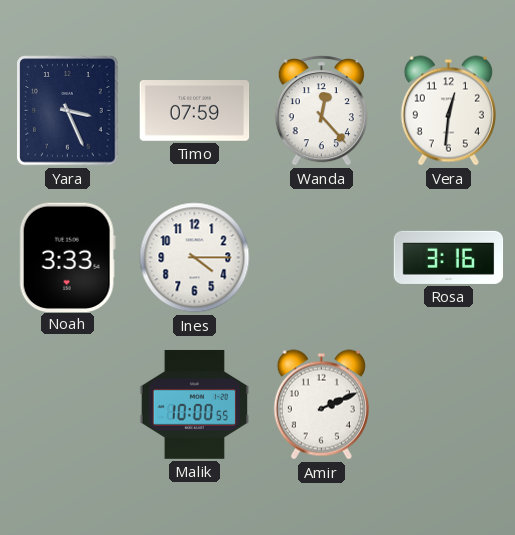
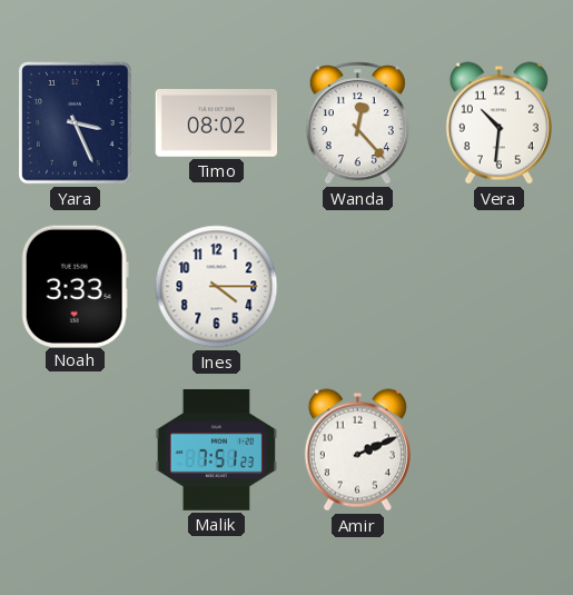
Timo: 07:59 -> 08:02 (217, 123)
Vera: 12:31 -> 10:31 (498, 123)
Rosa: 3:16 -> none (449, 257)
Malik: 10:00 -> 7:51 (217, 449)
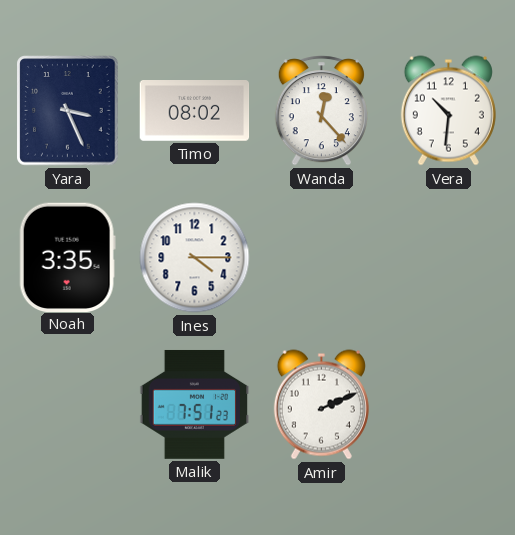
Noah: 3:33 -> 3:35 (67, 257)
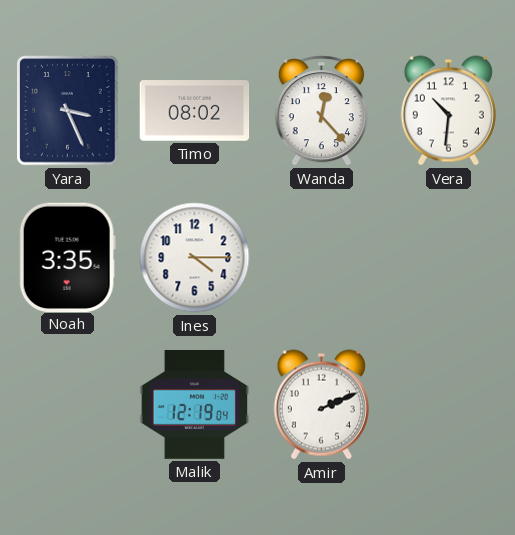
Malik: 7:51 -> 12:19 (195, 404)
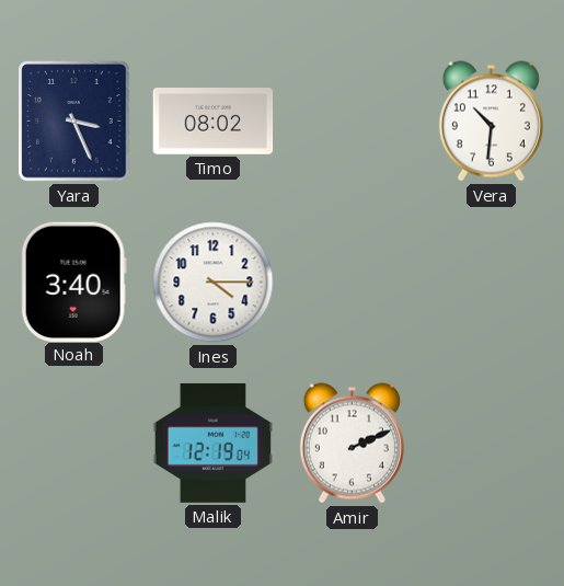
Wanda: 12:23 -> none (321, 111)
Noah: 3:35 -> 3:40 (73, 281)
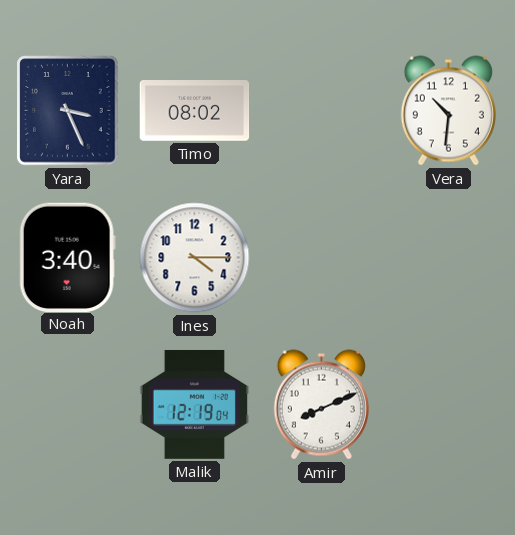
Amir: 2:11 -> 8:11 (321, 405)
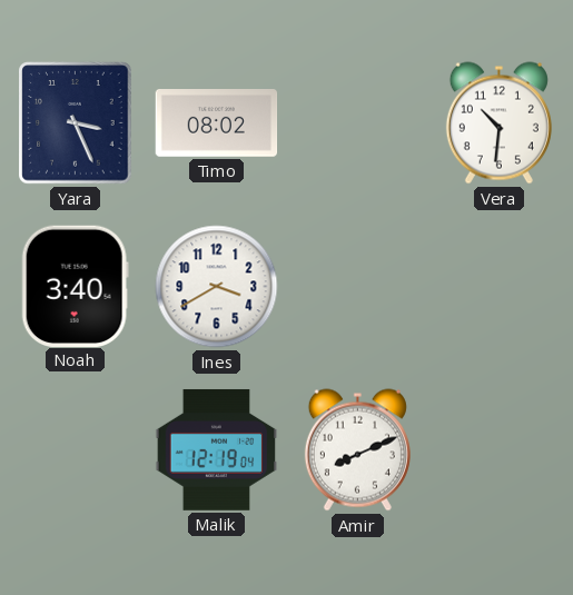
Ines: 4:15 -> 3:40 (217, 287)
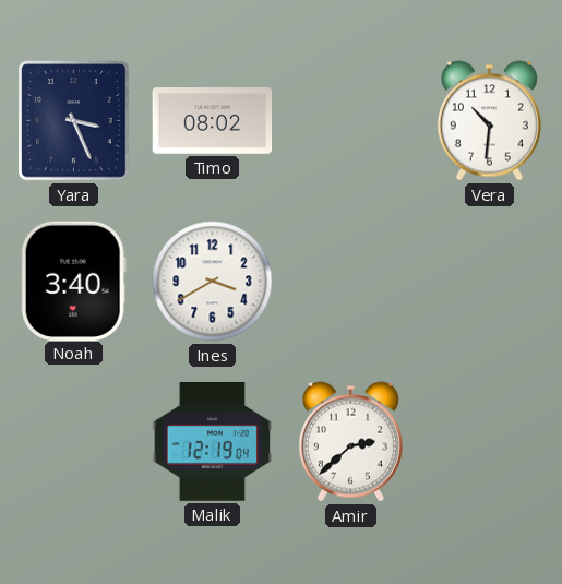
Amir: 8:11 -> 2:38 (350, 442)
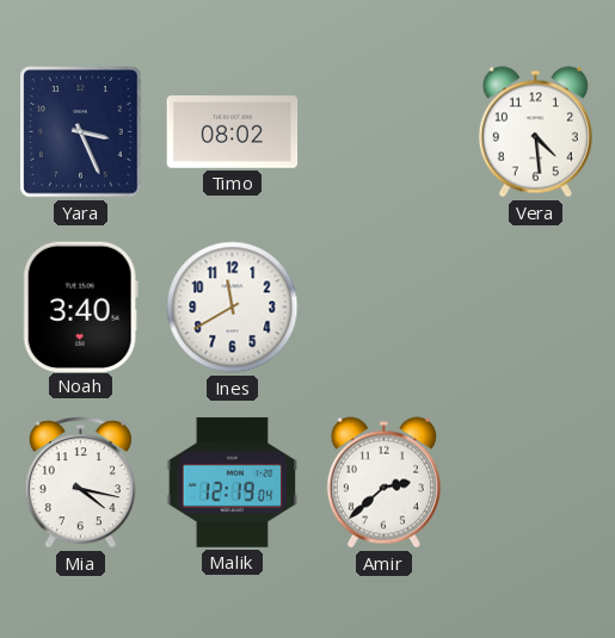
Vera: 10:31 -> 4:29 (535, 132)
Ines: 3:40 -> 11:40 (233, 308)
Mia: none -> 4:17 (80, 483)
